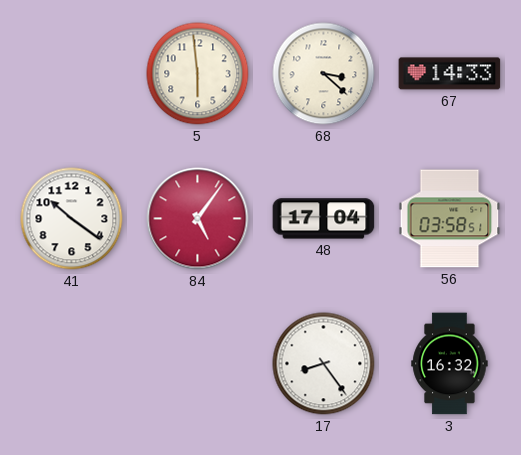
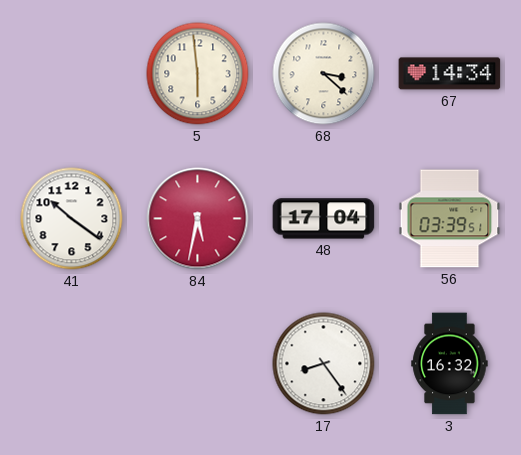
67: 14:33 -> 14:34 (450, 74)
84: 5:06 -> 5:32 (198, 219)
56: 03:58 -> 03:39 (450, 219)
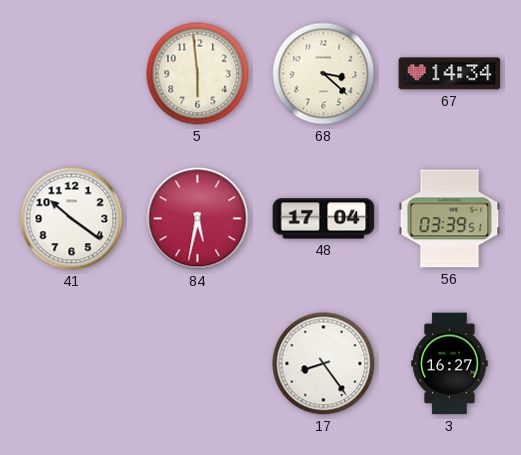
3: 16:32 -> 16:27 (450, 364)
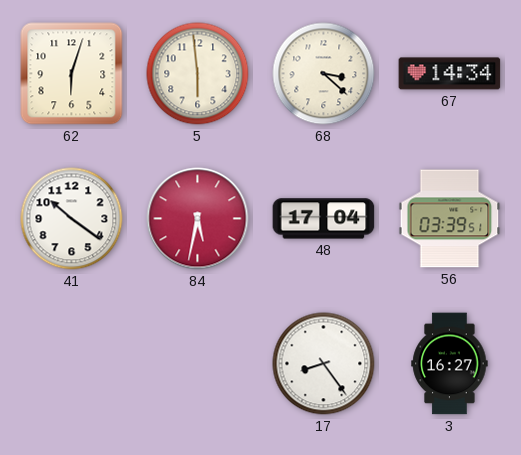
62: none -> 6:03 (72, 74)
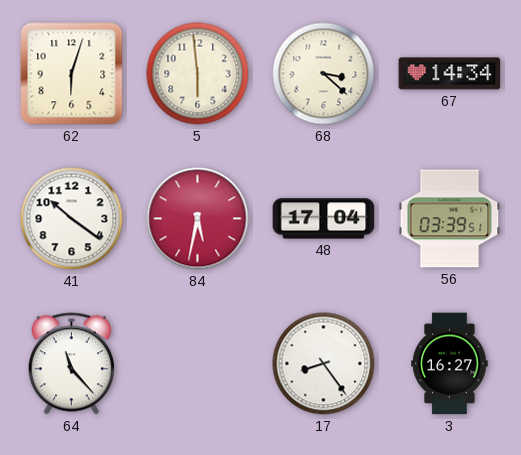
64: none -> 11:23 (71, 364)
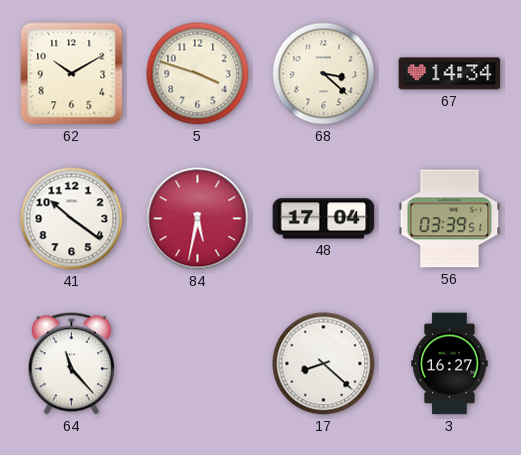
62: 6:03 -> 10:10 (72, 74)
5: 5:59 -> 3:48 (198, 74)
17: 8:24 -> 8:22 (324, 364)
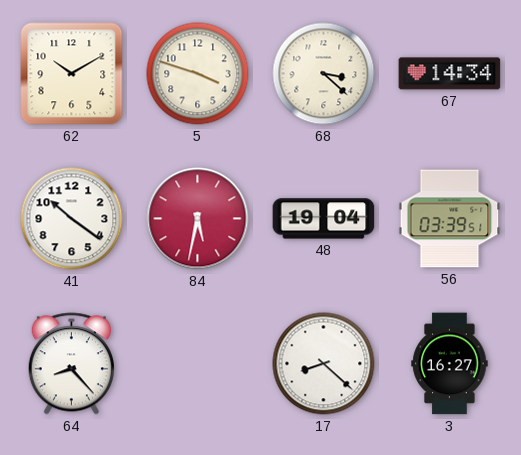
48: 17:04 -> 19:04 (324, 219)
64: 11:23 -> 8:23 (71, 364)
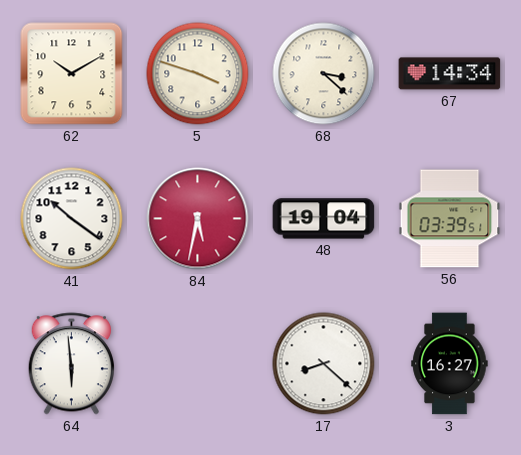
64: 8:23 -> 5:59 (71, 364)
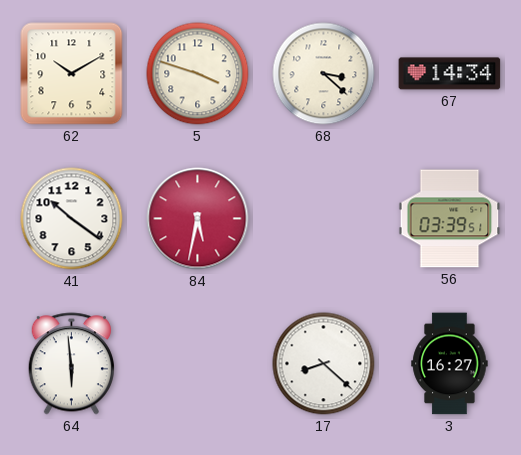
48: 19:04 -> none (324, 219)
